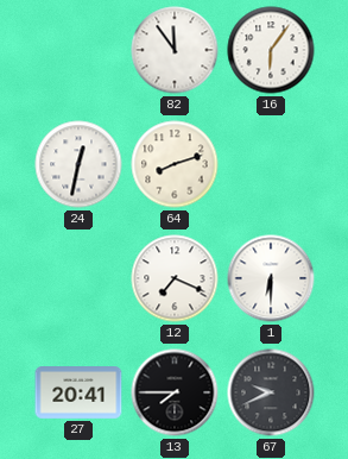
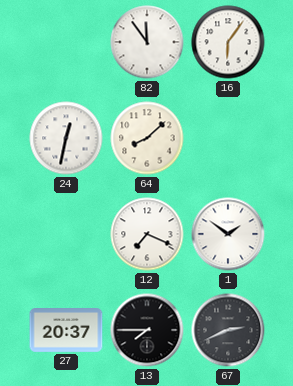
64: 8:12 -> 8:08 (147, 138)
1: 6:30 -> 1:51 (228, 234)
27: 20:41 -> 20:37 (66, 331)
67: 9:41 -> 2:41 (228, 330)
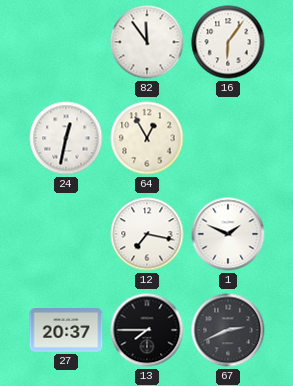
64: 8:08 -> 12:55 (147, 138)
12: 7:19 -> 7:17 (147, 234)
1: 1:51 -> 1:49 (228, 234)
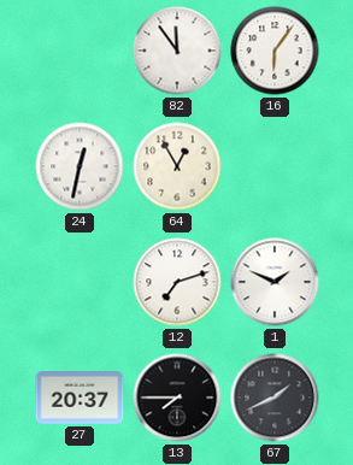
12: 7:17 -> 7:12 (177, 282)
67: 2:41 -> 1:41 (275, 398)
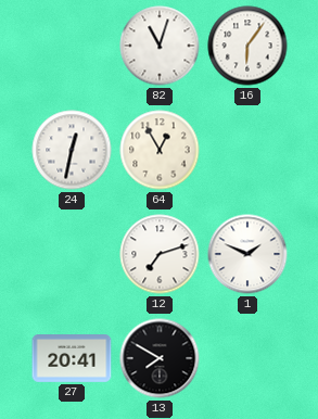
82: 11:54 -> 11:03 (160, 46)
27: 20:37 -> 20:41 (72, 359)
13: 7:45 -> 7:50 (160, 358)
67: 1:41 -> none (275, 398)
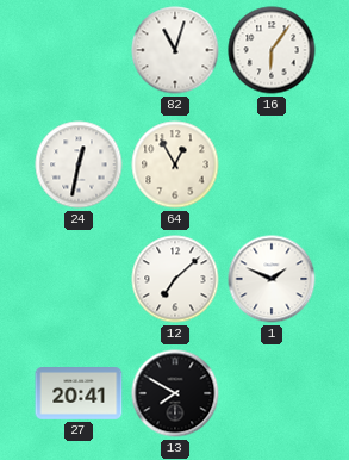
12: 7:12 -> 7:08 (175, 279)
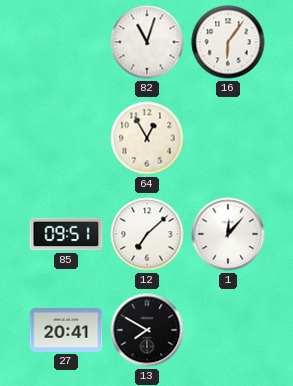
24: 12:32 -> none (79, 164)
85: none -> 09:51 (66, 234)
1: 1:49 -> 12:07 (228, 234)
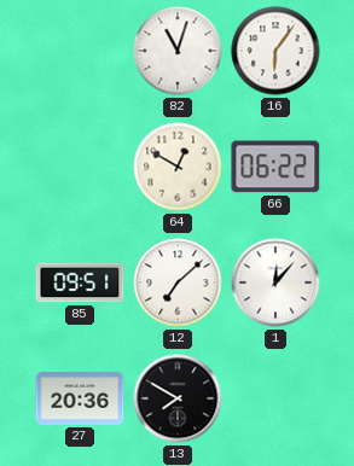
64: 12:55 -> 12:50 (178, 167)
66: none -> 06:22 (275, 167)
27: 20:41 -> 20:36 (80, 400)
